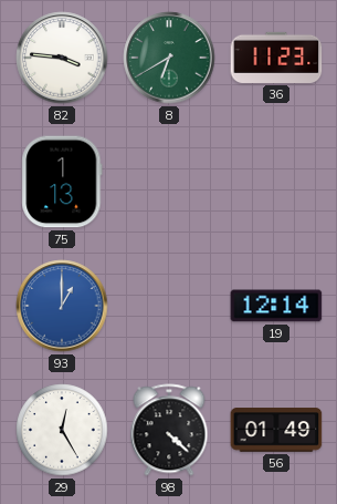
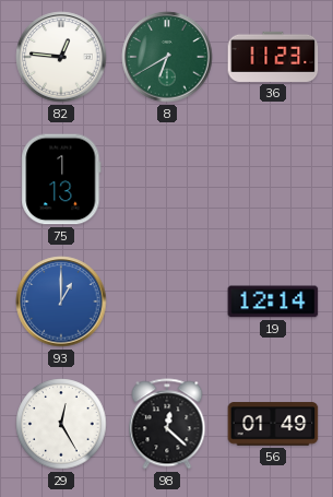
82: 3:46 -> 12:46 (61, 57)
98: 4:22 -> 12:22 (167, 424)
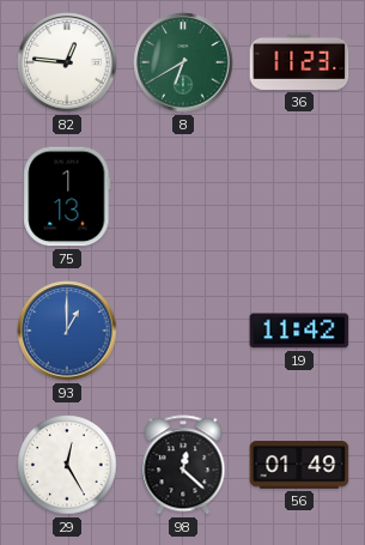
19: 12:14 -> 11:42 (299, 331)
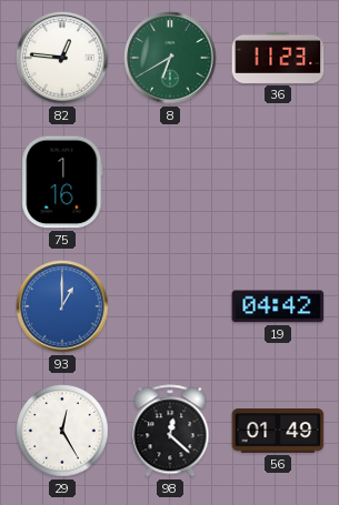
75: 1:13 -> 1:16 (62, 182)
19: 11:42 -> 04:42 (278, 306)
